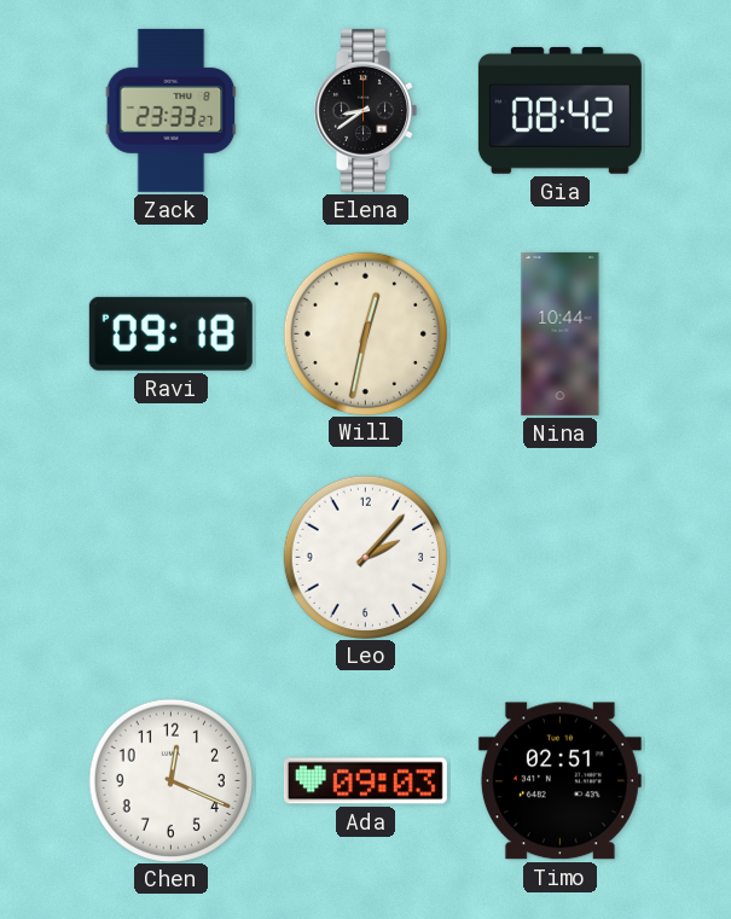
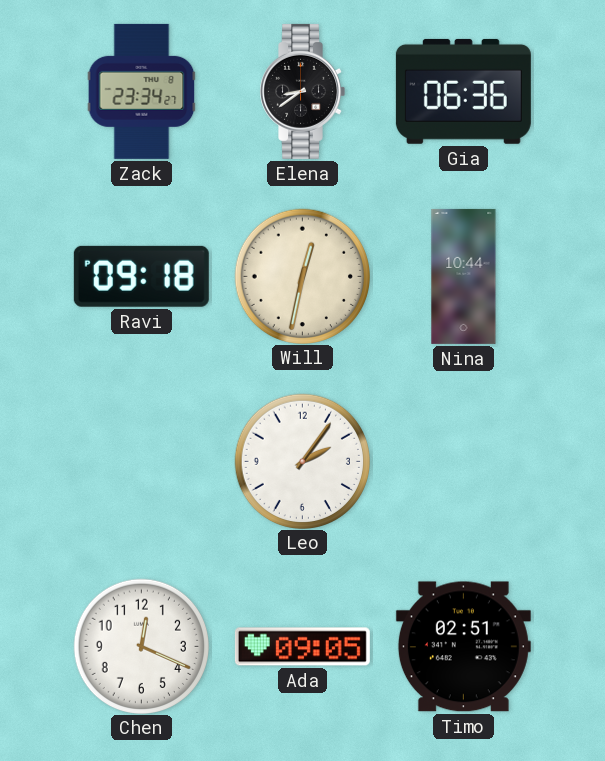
Zack: 23:33 -> 23:34 (142, 91)
Gia: 08:42 -> 06:36 (463, 91)
Leo: 2:07 -> 2:06 (302, 461)
Ada: 09:03 -> 09:05 (302, 647)
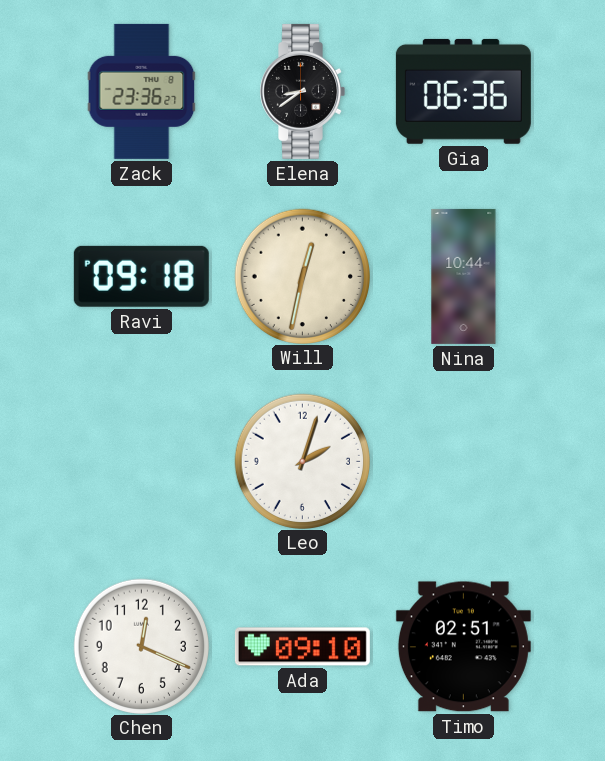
Zack: 23:34 -> 23:36 (142, 91)
Leo: 2:06 -> 2:03 (302, 461)
Ada: 09:05 -> 09:10 (302, 647)
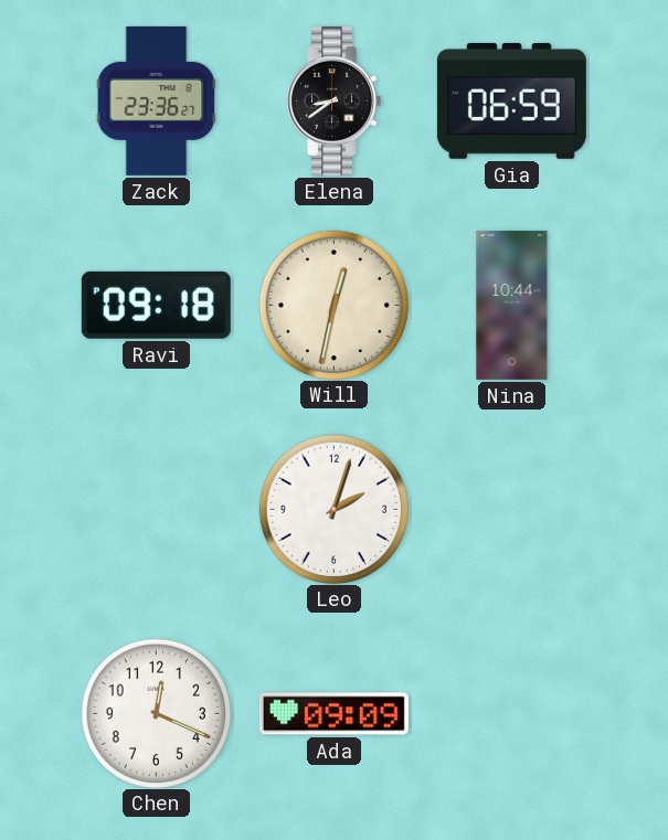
Gia: 06:36 -> 06:59 (511, 100)
Ada: 09:10 -> 09:09 (333, 714)
Timo: 02:51 -> none (463, 647)
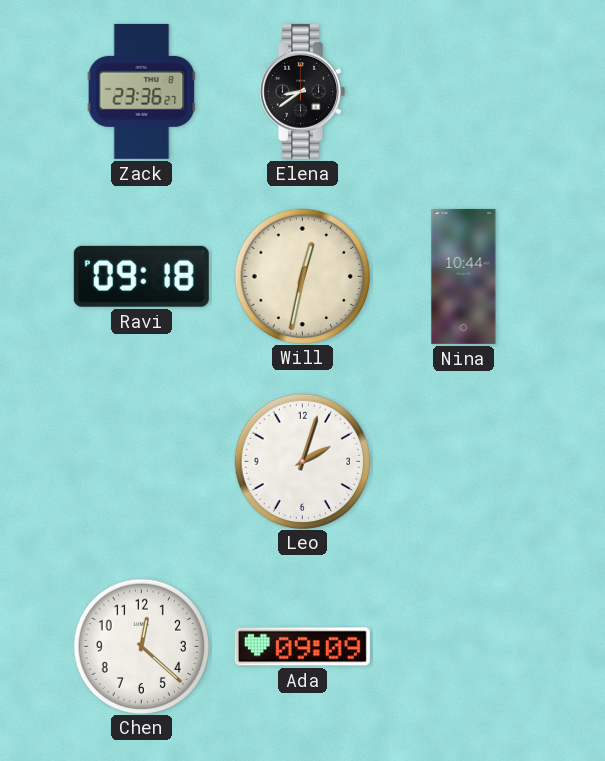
Gia: 06:59 -> none (511, 100)
Chen: 12:19 -> 12:22 (141, 646)
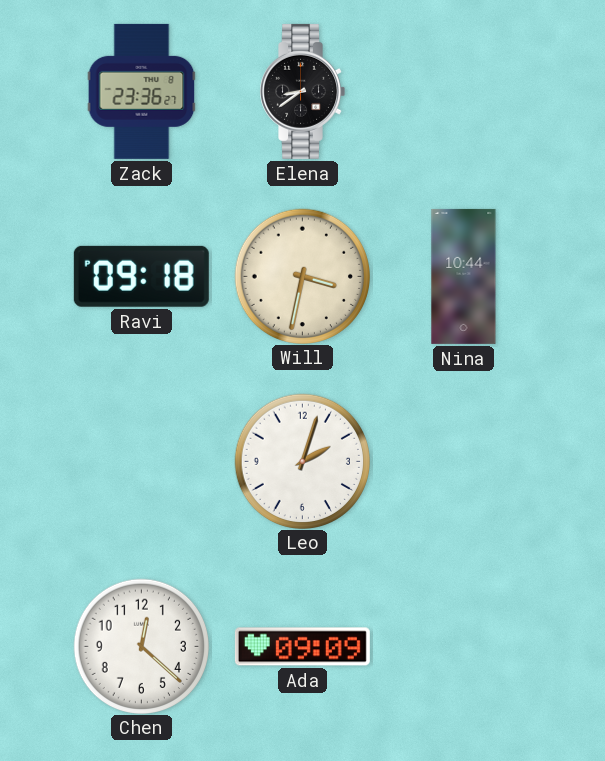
Will: 12:32 -> 3:32 (302, 276)
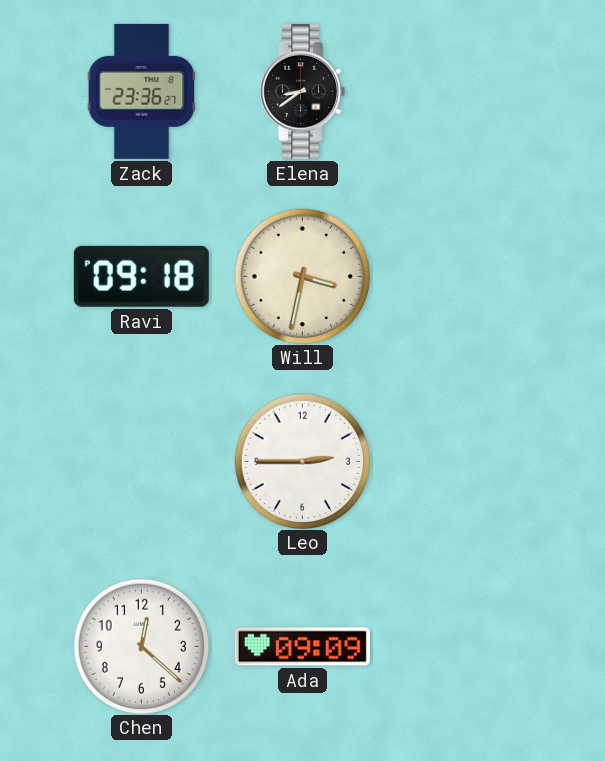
Nina: 10:44 -> none (464, 276)
Leo: 2:03 -> 2:45 (302, 461)
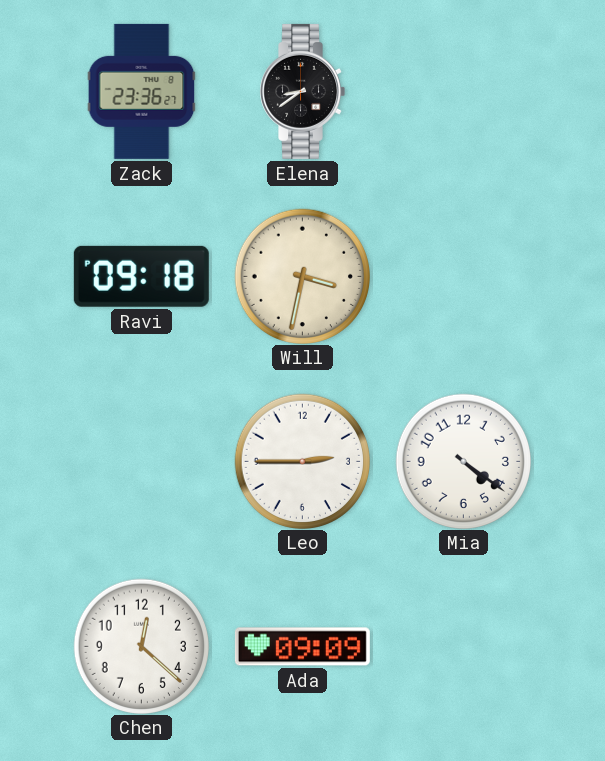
Mia: none -> 4:21 (463, 461)
